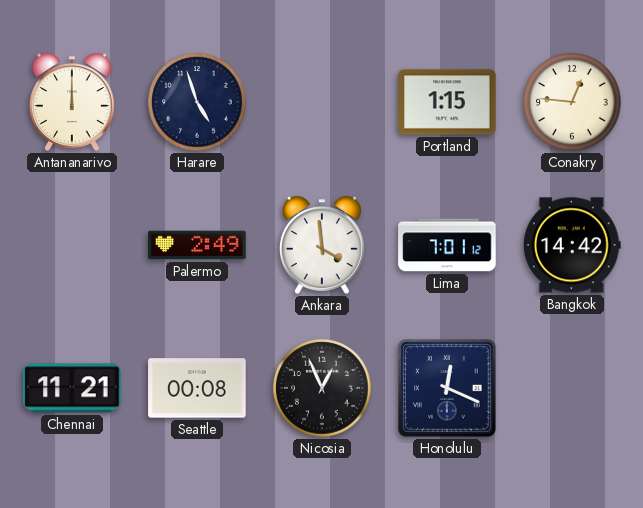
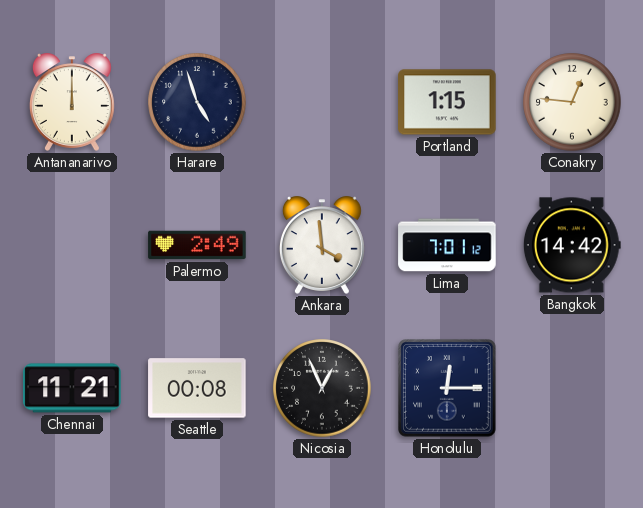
Honolulu: 12:19 -> 12:15 (448, 389)
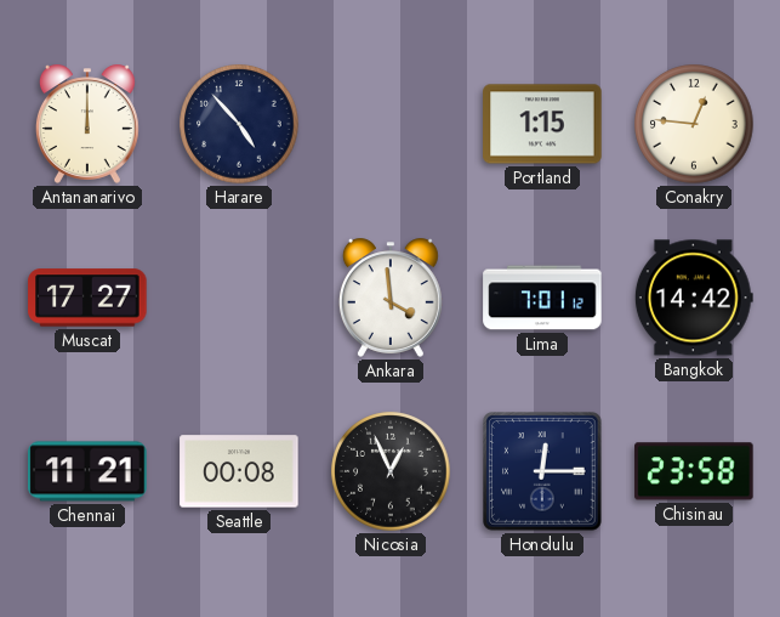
Harare: 4:57 -> 4:53 (239, 124)
Muscat: none -> 17:27 (87, 298)
Palermo: 2:49 -> none (197, 245)
Chisinau: none -> 23:58 (694, 471)
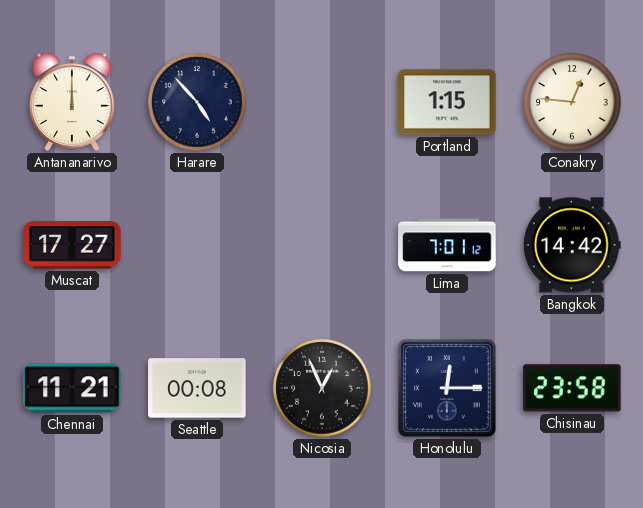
Ankara: 3:59 -> none (391, 298)
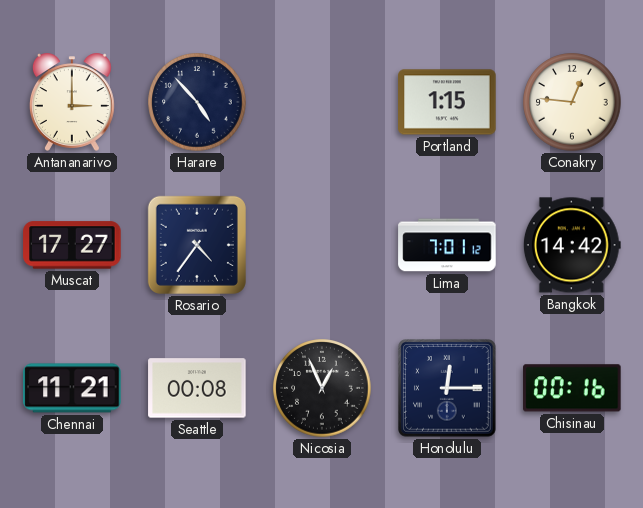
Antananarivo: 12:00 -> 3:00 (72, 102)
Rosario: none -> 4:36 (197, 245)
Chisinau: 23:58 -> 00:16 (572, 388)
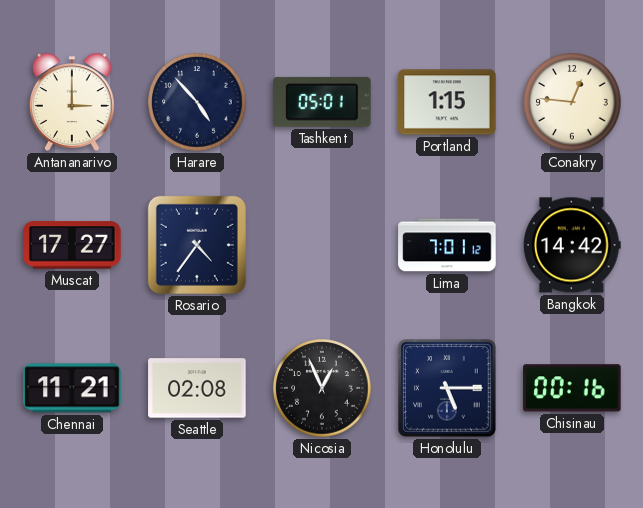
Tashkent: none -> 05:01 (322, 102)
Seattle: 00:08 -> 02:08 (197, 388)
Honolulu: 12:15 -> 5:15 (448, 389)
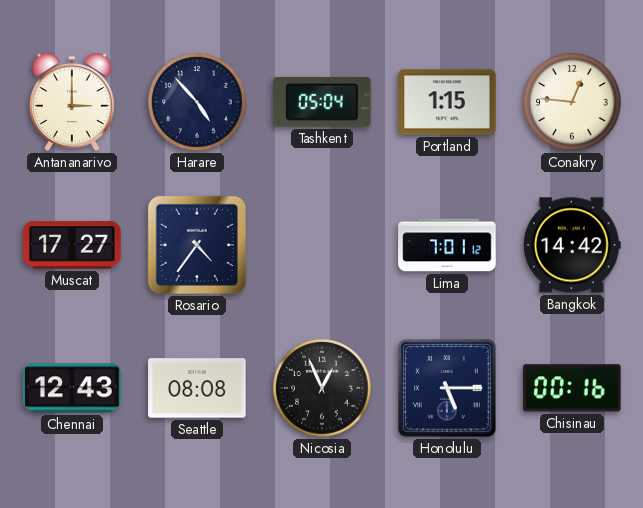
Tashkent: 05:01 -> 05:04 (322, 102)
Chennai: 11:21 -> 12:43 (72, 388)
Seattle: 02:08 -> 08:08 (197, 388)
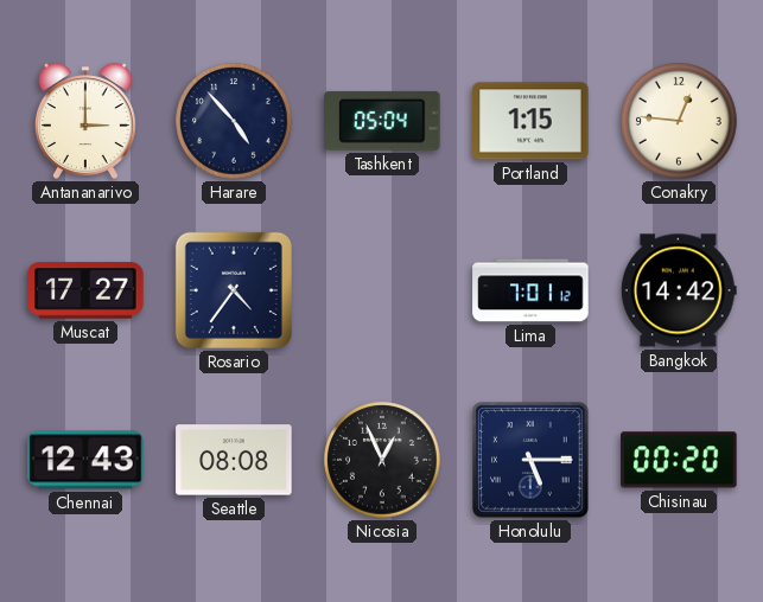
Chisinau: 00:16 -> 00:20 (679, 460)
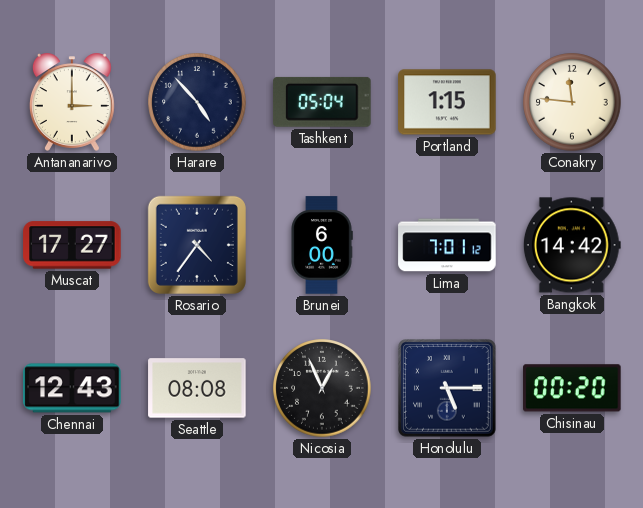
Conakry: 12:46 -> 11:46 (572, 102)
Brunei: none -> 6:00 (322, 245)
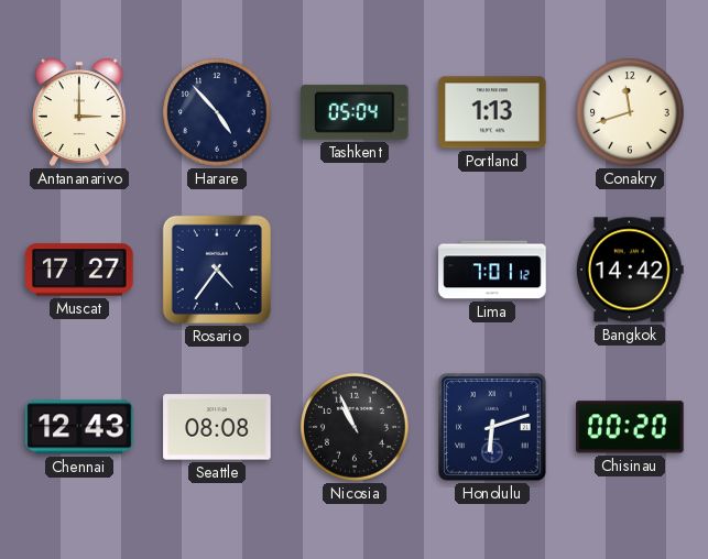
Portland: 1:15 -> 1:13 (492, 112)
Conakry: 11:46 -> 11:42 (630, 112)
Brunei: 6:00 -> none (322, 245)
Nicosia: 12:56 -> 10:56 (355, 427)
Honolulu: 5:15 -> 6:12 (493, 428)
